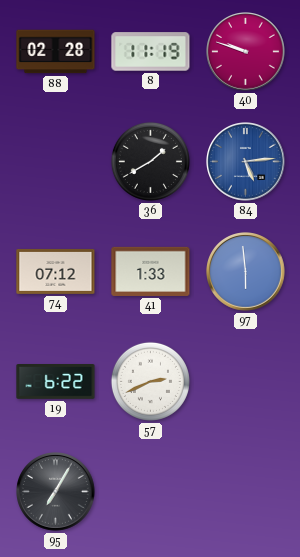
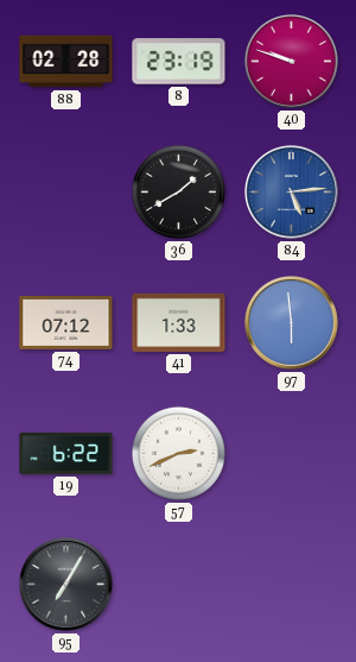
8: 11:19 -> 23:19 (179, 62)
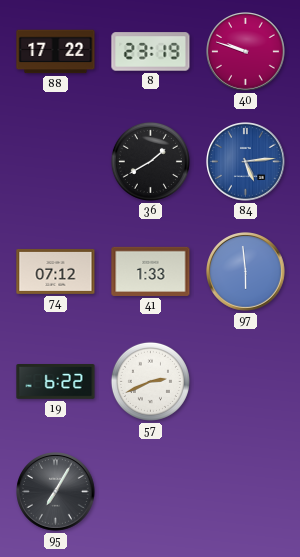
88: 02:28 -> 17:22 (56, 52)
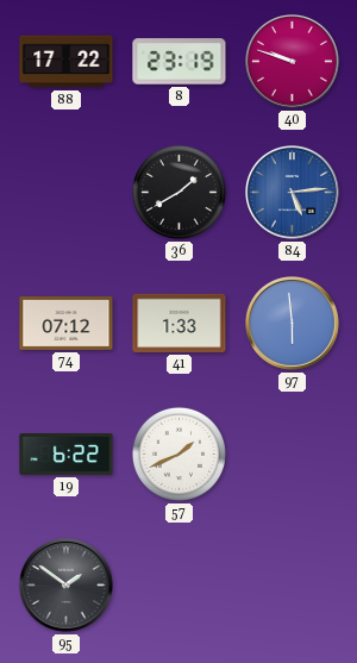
57: 2:41 -> 1:41 (178, 454)
95: 7:05 -> 1:51 (67, 586)
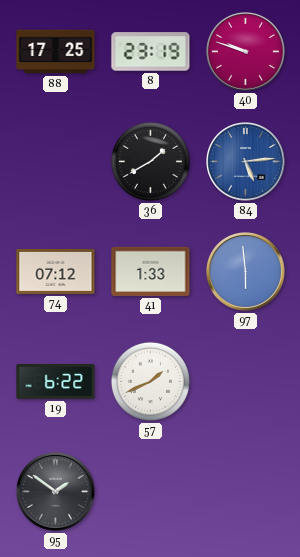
88: 17:22 -> 17:25 (56, 52)
